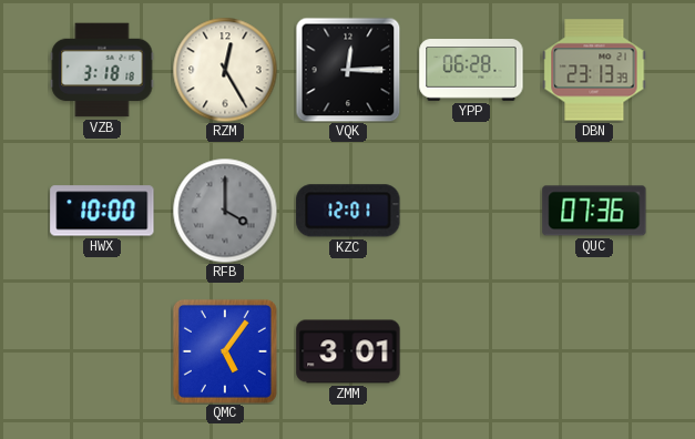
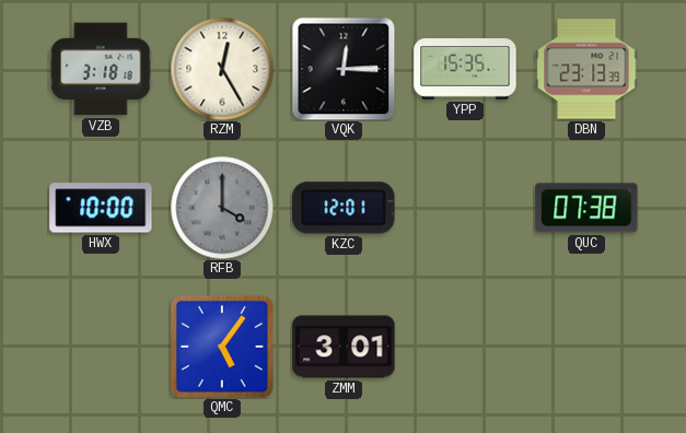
YPP: 06:28 -> 15:35 (465, 69)
QUC: 07:36 -> 07:38 (586, 208)
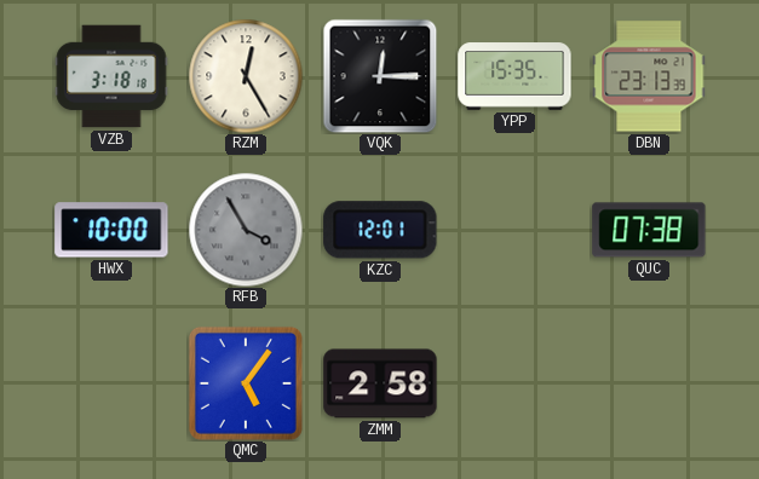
RFB: 4:00 -> 3:55 (246, 230)
ZMM: 3:01 -> 2:58 (380, 383)
